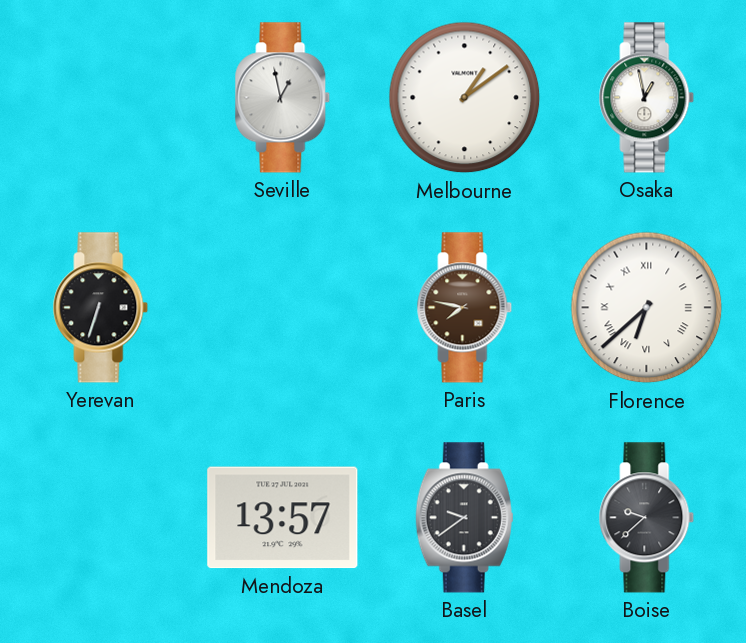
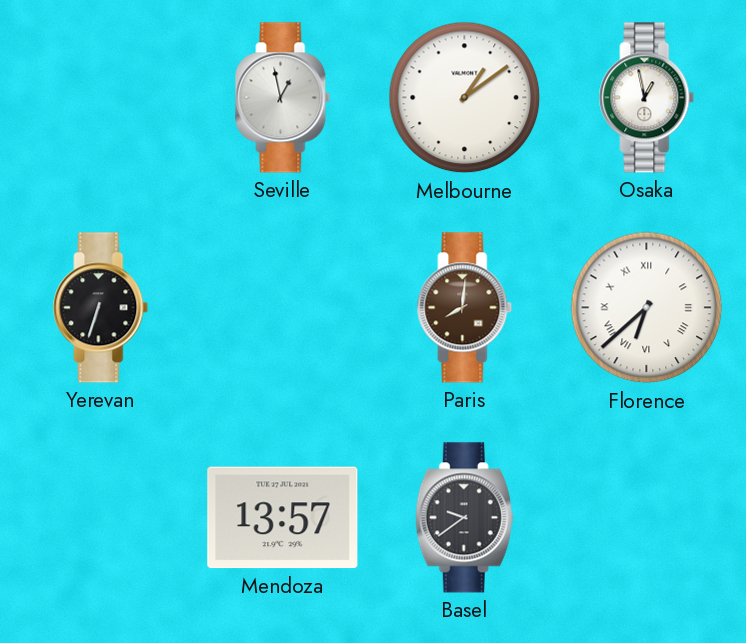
Paris: 7:47 -> 8:01 (465, 308)
Boise: 9:38 -> none (647, 518)
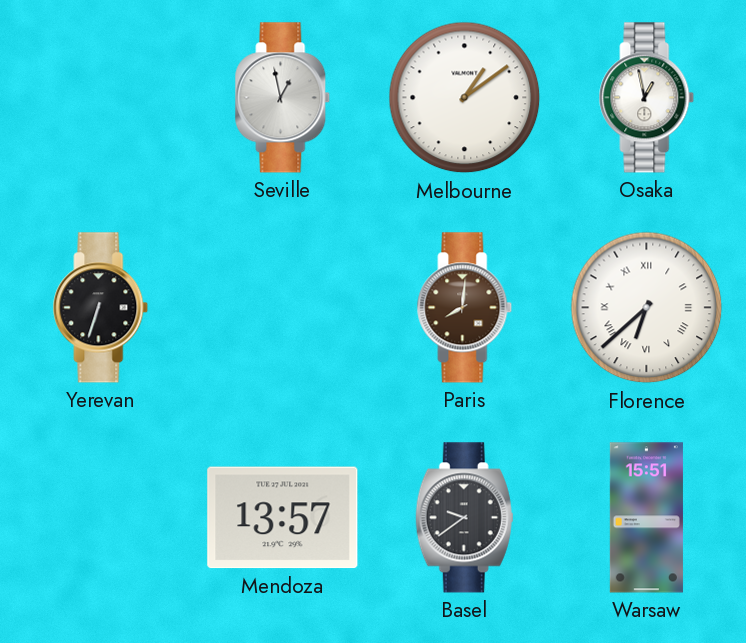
Warsaw: none -> 15:51 (646, 518)
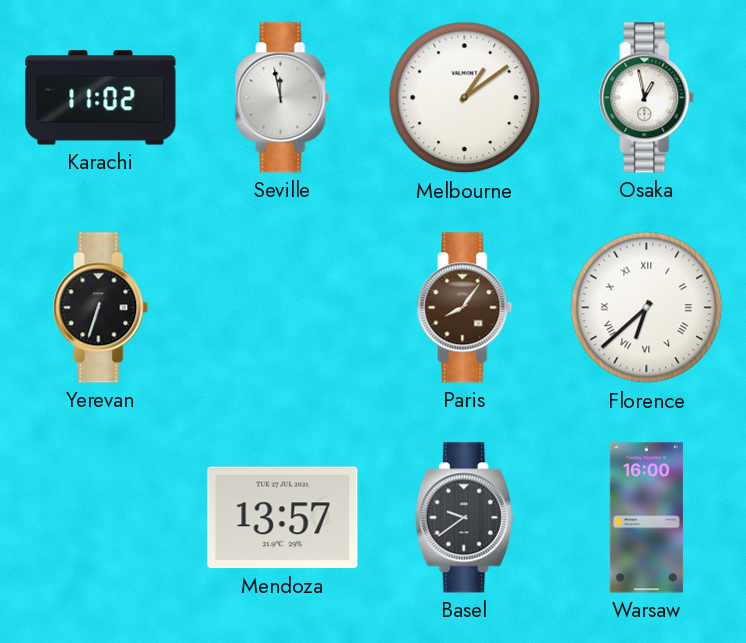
Karachi: none -> 11:02 (101, 98)
Seville: 12:58 -> 11:58 (283, 98)
Paris: 8:01 -> 8:06 (465, 308)
Warsaw: 15:51 -> 16:00 (646, 518)
